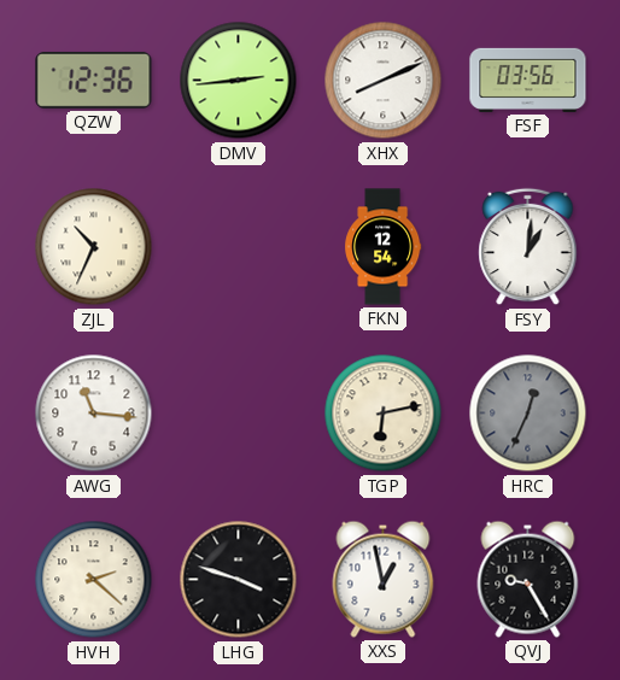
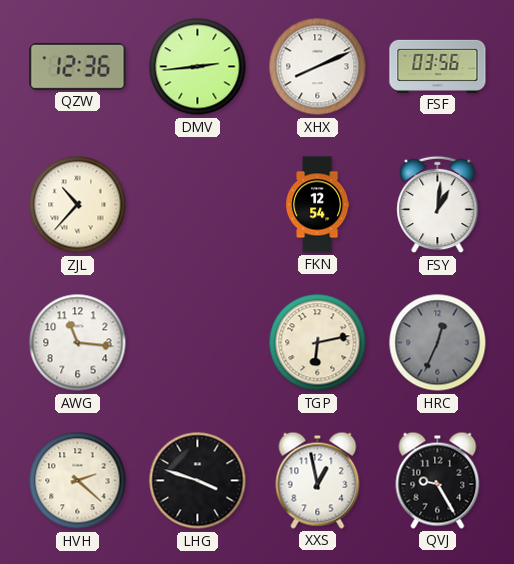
ZJL: 10:34 -> 10:37 (78, 205)
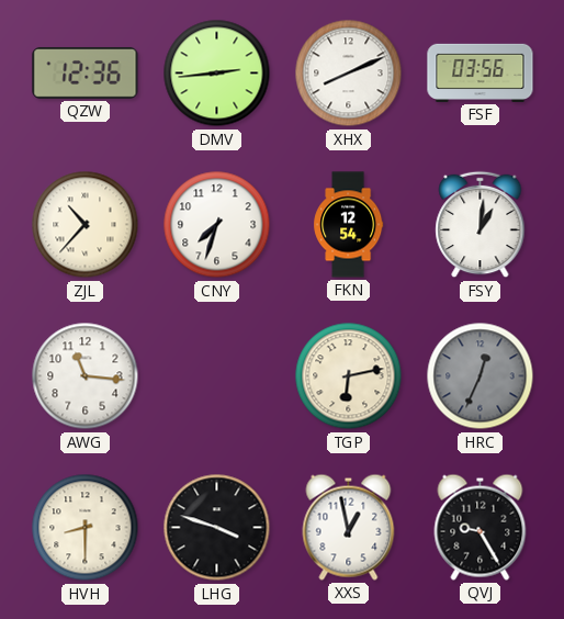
CNY: none -> 7:33 (217, 225)
HVH: 2:22 -> 8:30 (86, 528)
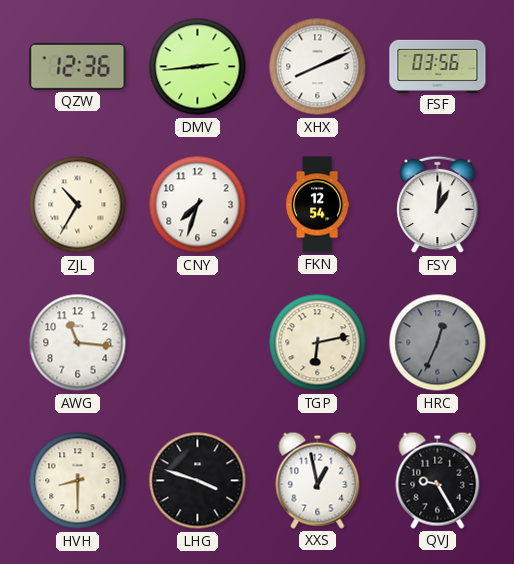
ZJL: 10:37 -> 10:35 (78, 205)
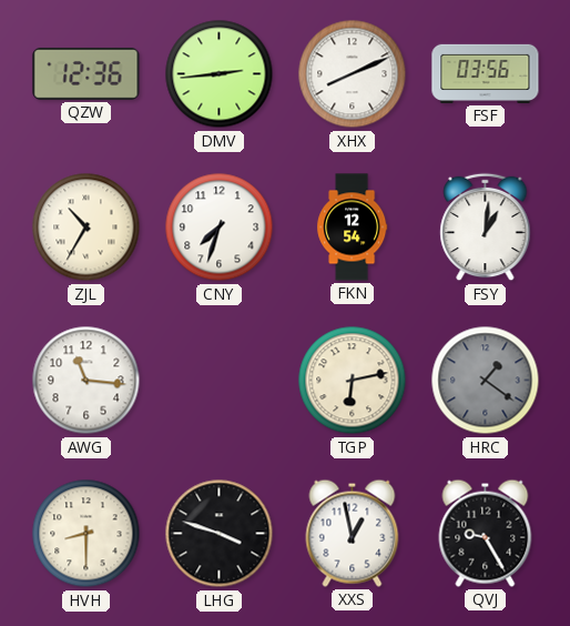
HRC: 12:34 -> 1:21 (486, 381)
